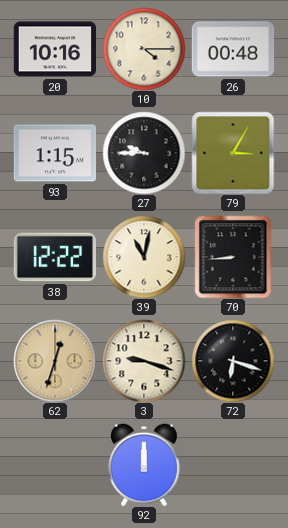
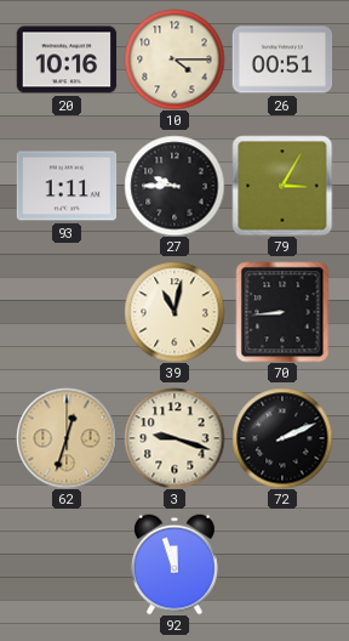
26: 00:48 -> 00:51 (282, 59)
93: 1:15 -> 1:11 (67, 186)
38: 12:22 -> none (55, 257)
72: 6:18 -> 2:11 (282, 438)
92: 12:00 -> 11:57 (176, 565)
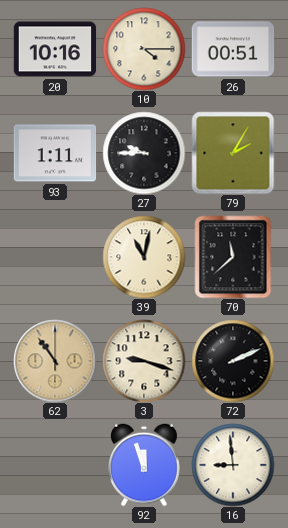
79: 3:05 -> 2:05 (233, 153)
70: 8:44 -> 11:38 (233, 257)
62: 12:33 -> 10:54 (55, 361)
16: none -> 8:59 (233, 465)
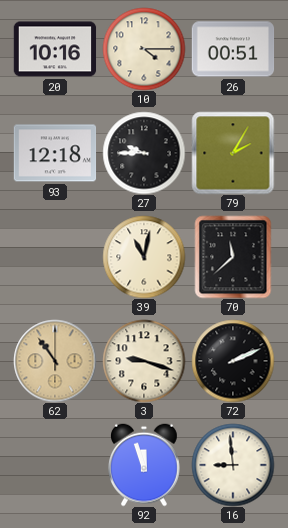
93: 1:11 -> 12:18 (55, 153)
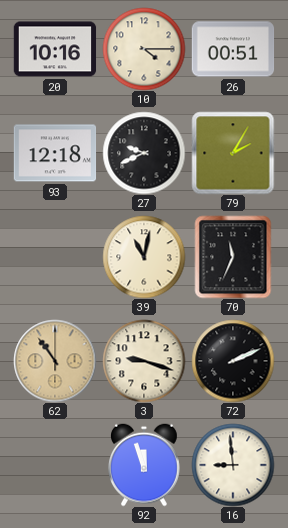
27: 9:45 -> 9:41 (144, 153)
70: 11:38 -> 11:34 (233, 257)
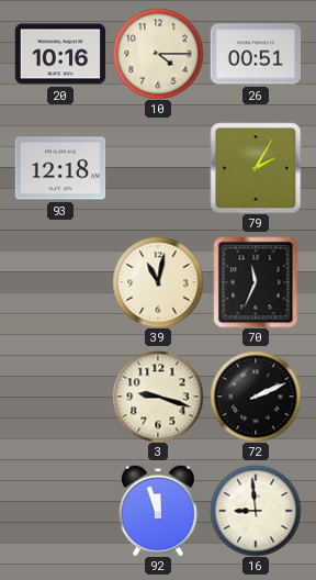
27: 9:41 -> none (144, 153)
62: 10:54 -> none (55, 361)
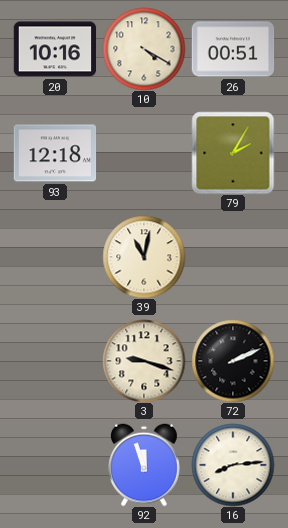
10: 4:15 -> 4:20 (144, 49)
70: 11:34 -> none (256, 282)
16: 8:59 -> 8:14 (233, 465)
